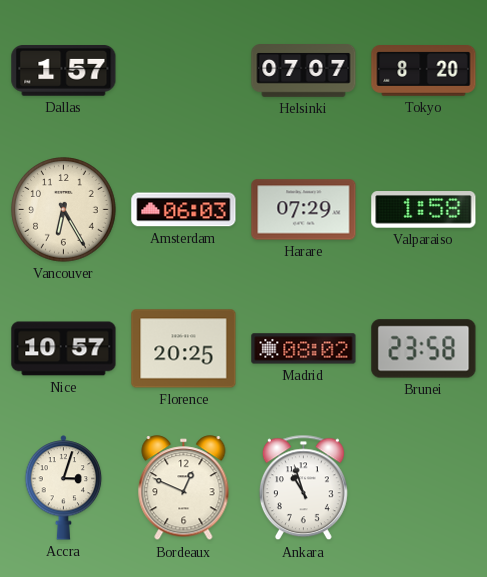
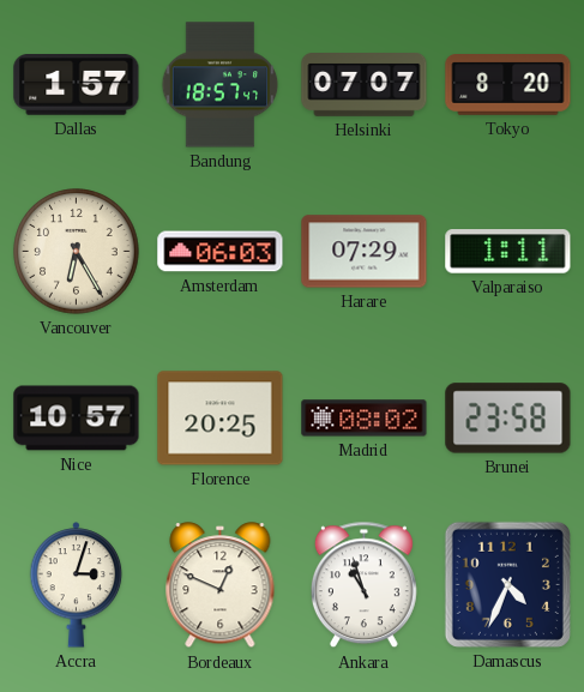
Bandung: none -> 18:57 (221, 85)
Valparaiso: 1:58 -> 1:11 (508, 252)
Damascus: none -> 4:34 (507, 584)
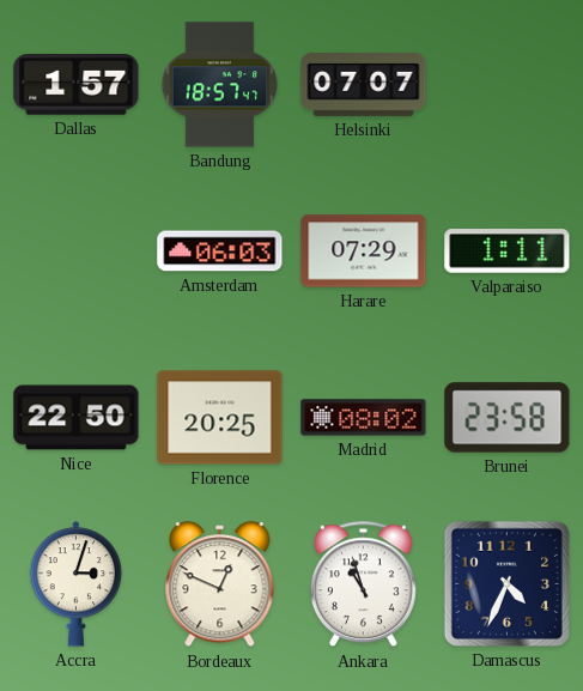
Tokyo: 8:20 -> none (508, 85)
Vancouver: 6:25 -> none (77, 252)
Nice: 10:57 -> 22:50 (77, 418)
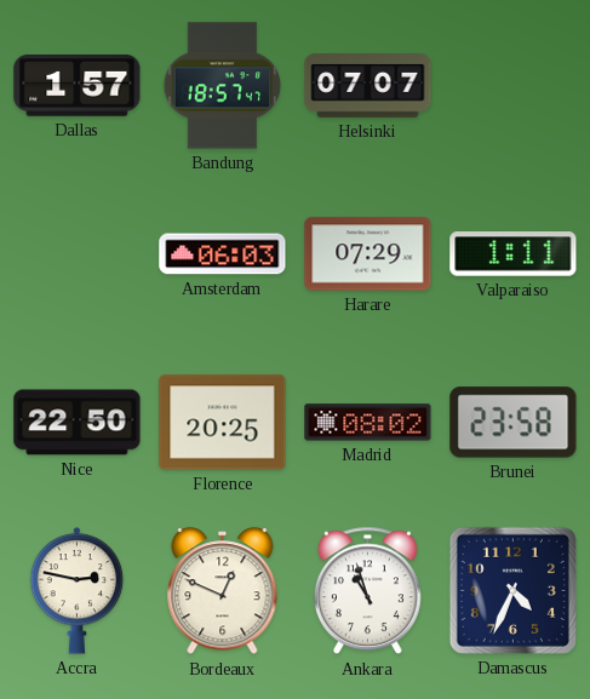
Accra: 3:03 -> 2:47 (78, 591)
